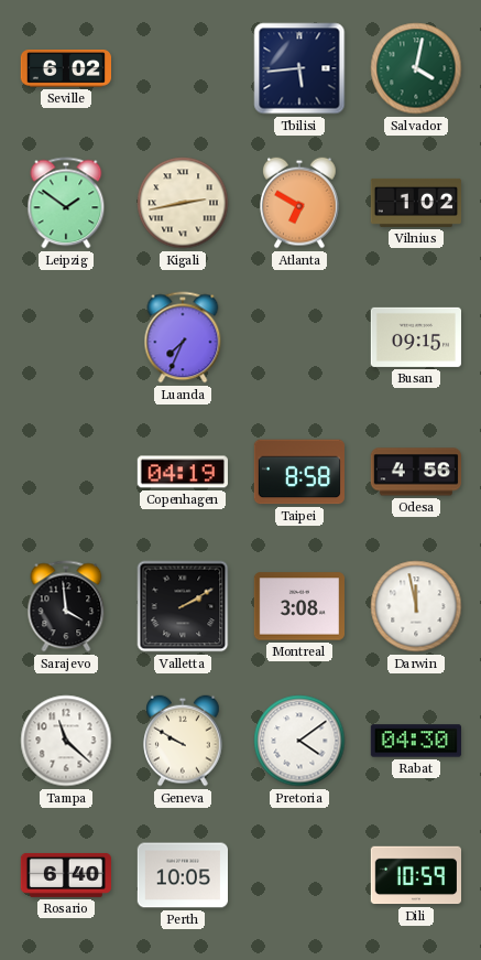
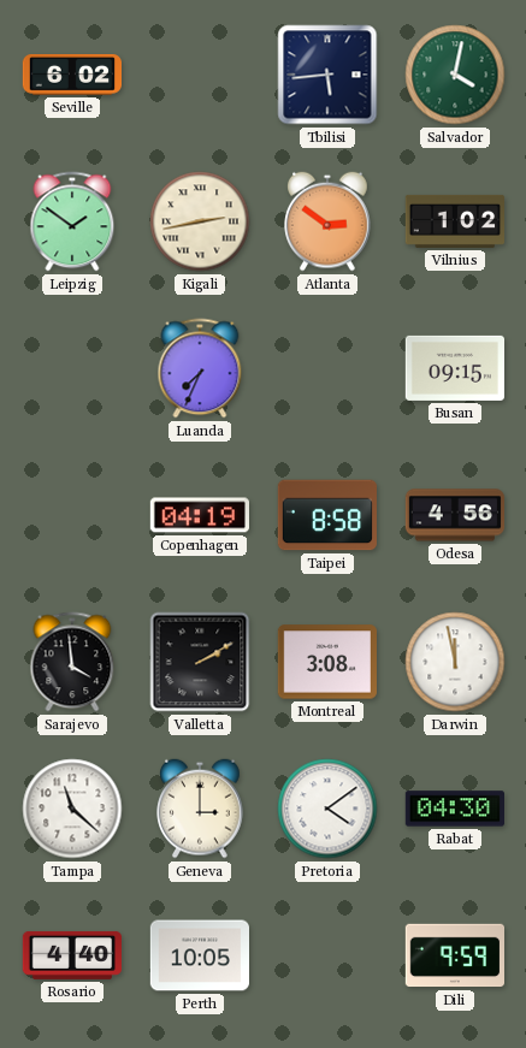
Atlanta: 6:50 -> 2:51 (327, 221)
Geneva: 9:50 -> 3:00 (200, 809)
Rosario: 6:40 -> 4:40 (72, 955)
Dili: 10:59 -> 9:59 (454, 955)
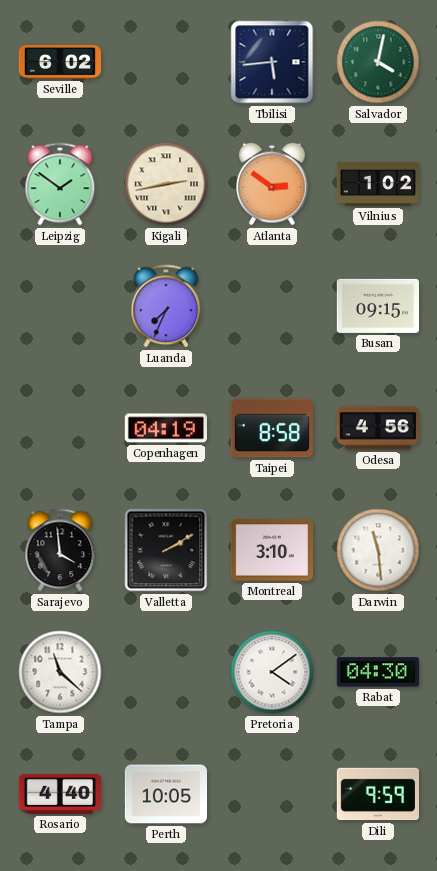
Montreal: 3:08 -> 3:10 (271, 550)
Darwin: 11:58 -> 11:29 (378, 550)
Geneva: 3:00 -> none (200, 809)
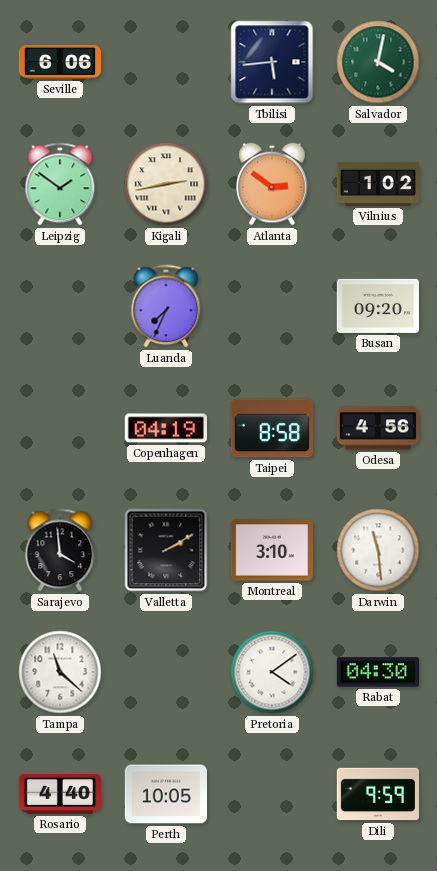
Seville: 6:02 -> 6:06 (59, 63)
Busan: 09:15 -> 09:20 (377, 306)
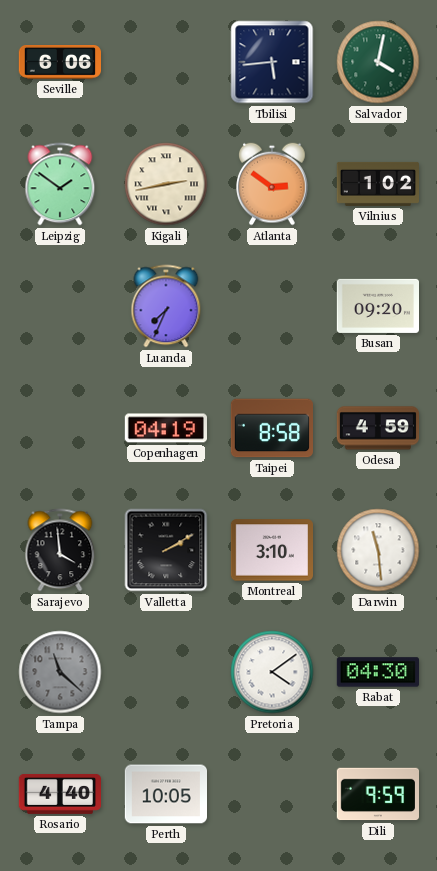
Odesa: 4:56 -> 4:59 (377, 428)
Tampa dial: white -> grey (60, 672)
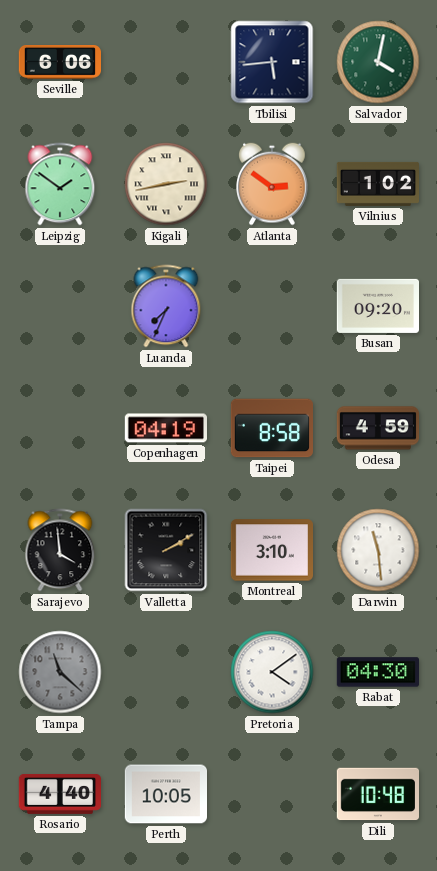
Dili: 9:59 -> 10:48 (377, 794)
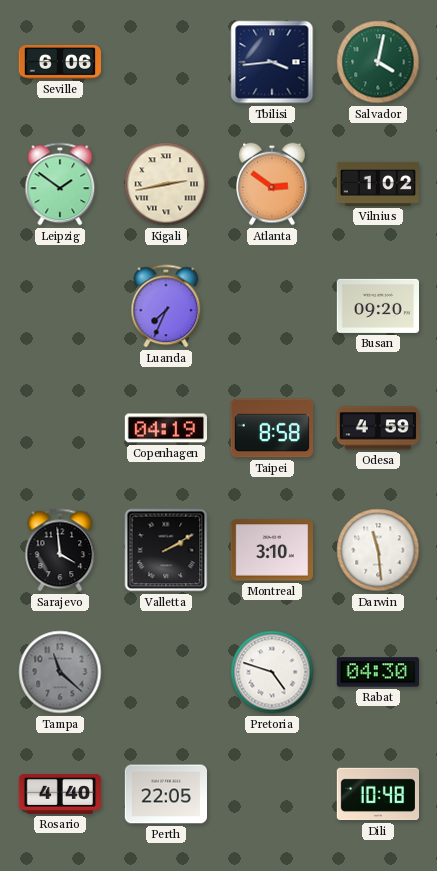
Tbilisi: 5:44 -> 3:44 (272, 62)
Pretoria: 4:09 -> 4:48 (272, 672)
Perth: 10:05 -> 22:05 (165, 794)
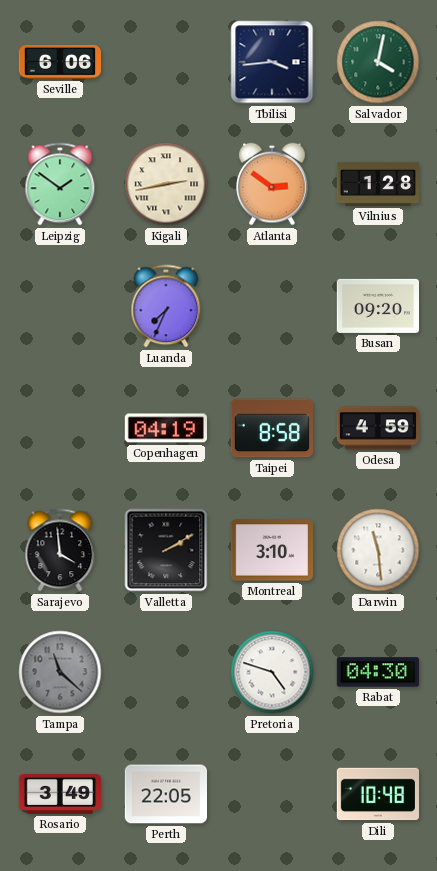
Vilnius: 1:02 -> 1:28 (377, 184)
Rosario: 4:40 -> 3:49 (60, 794)
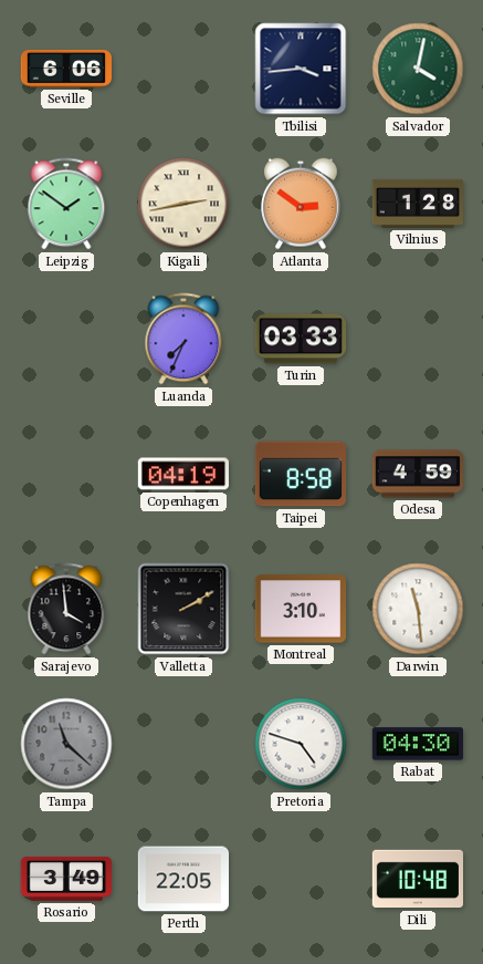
Turin: none -> 03:33 (300, 339)
Busan: 09:20 -> none (377, 306)
